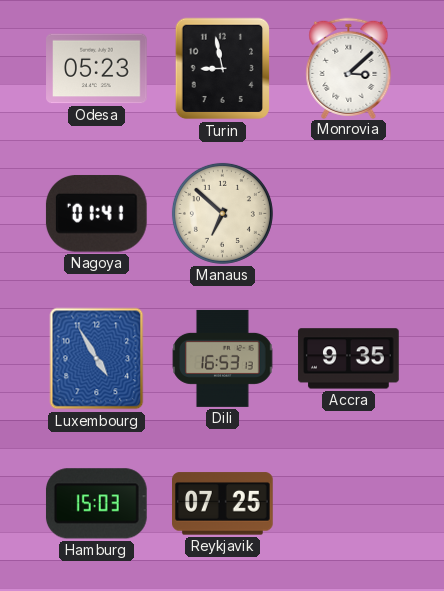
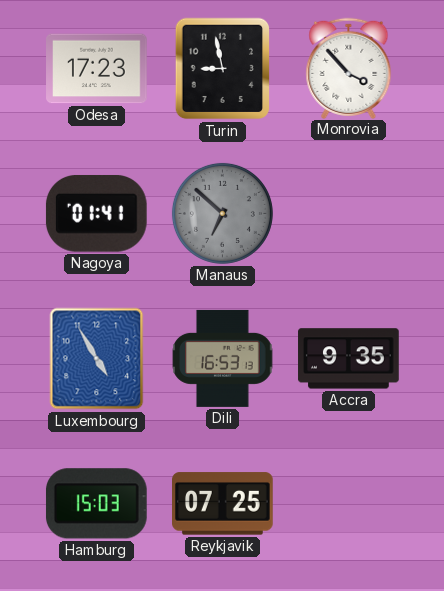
Odesa: 05:23 -> 17:23 (97, 69)
Monrovia: 3:08 -> 3:53 (349, 68)
Manaus dial: cream -> grey (222, 213)
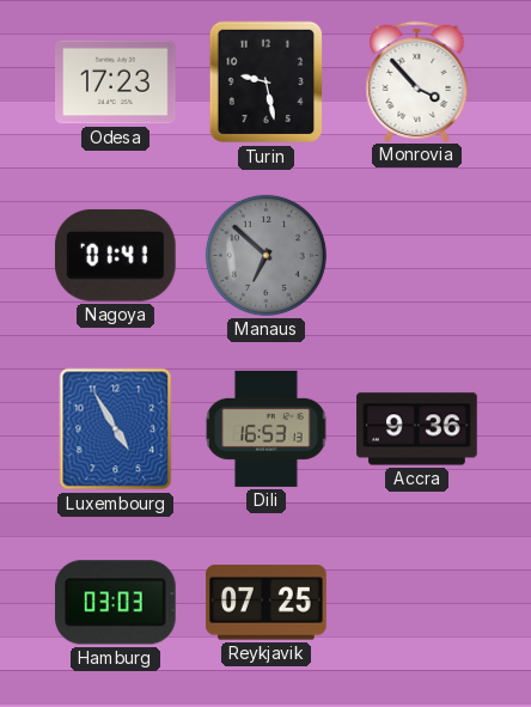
Turin: 8:58 -> 9:28 (267, 83)
Accra: 9:35 -> 9:36 (417, 429)
Hamburg: 15:03 -> 03:03 (115, 603)
